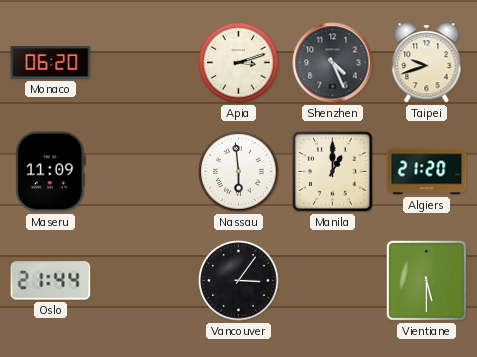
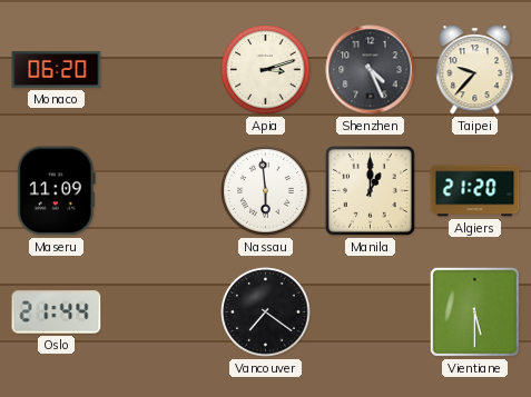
Taipei: 9:42 -> 9:37 (475, 70)
Vancouver: 3:06 -> 7:21 (266, 312)
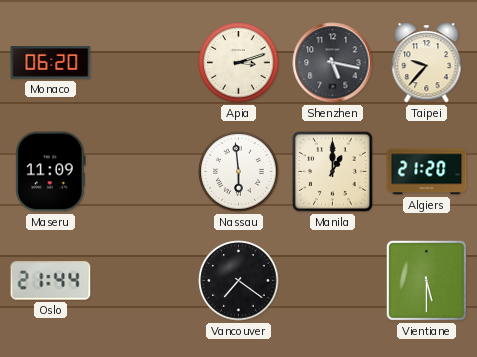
Shenzhen: 4:26 -> 5:17 (333, 63)
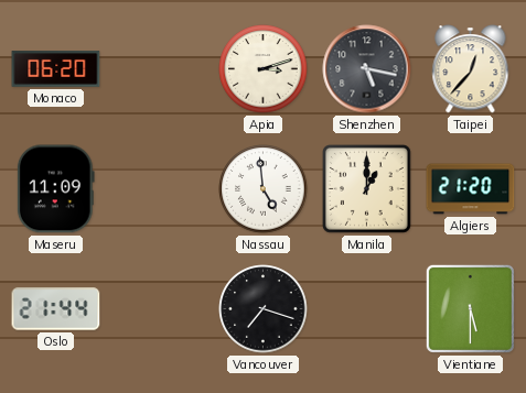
Taipei: 9:37 -> 12:37 (471, 69)
Nassau: 5:59 -> 4:59 (264, 189)
Vancouver: 7:21 -> 7:18 (264, 309)
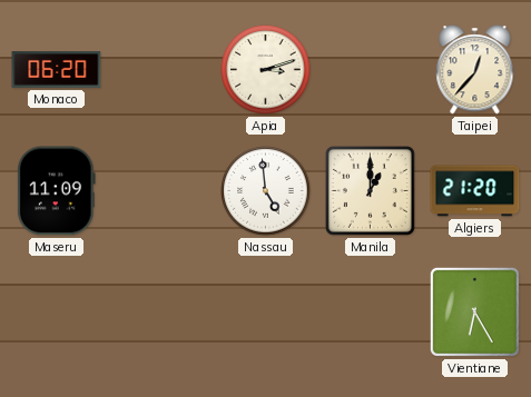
Shenzhen: 5:17 -> none (367, 69)
Oslo: 21:44 -> none (56, 309)
Vancouver: 7:18 -> none (264, 309)
Vientiane: 5:30 -> 6:25 (474, 311)
